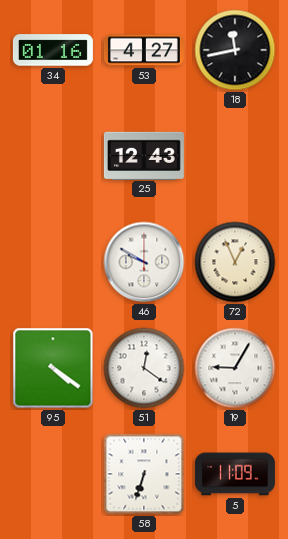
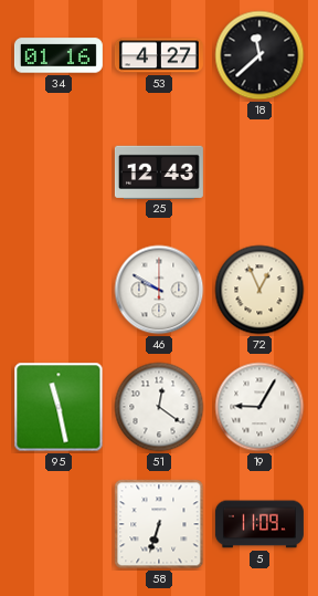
18: 11:43 -> 11:38 (259, 55)
95: 4:21 -> 11:28 (59, 407)
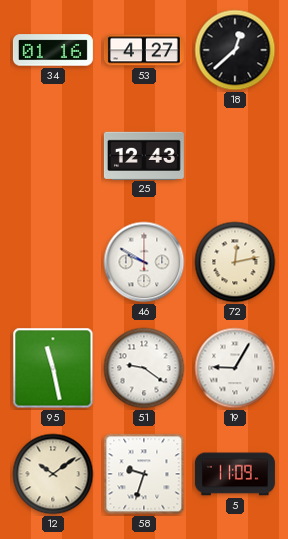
18: 11:38 -> 12:38 (235, 50)
72: 12:56 -> 12:13 (235, 262)
51: 12:21 -> 9:21 (144, 368)
12: none -> 10:09 (53, 474)
58: 6:33 -> 9:33 (144, 474)
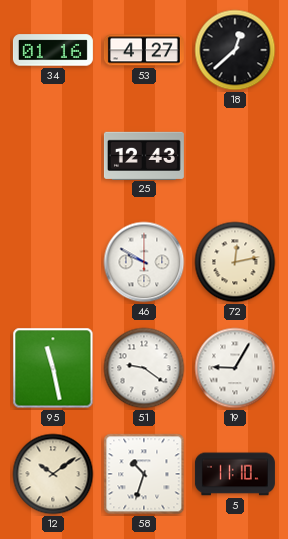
58: 9:33 -> 10:33 (144, 474)
5: 11:09 -> 11:10 (235, 474)
